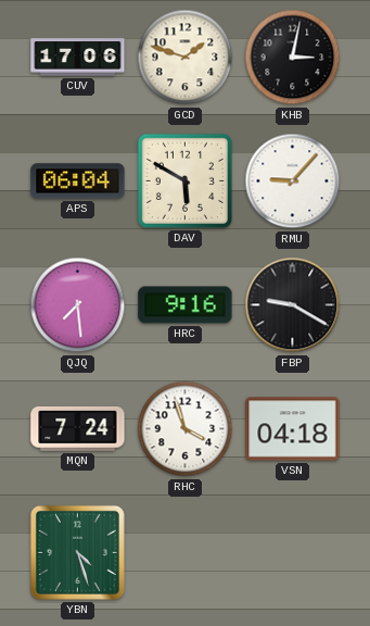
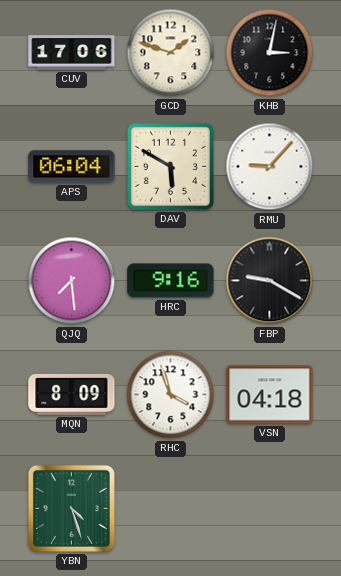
MQN: 7:24 -> 8:09 (72, 395)
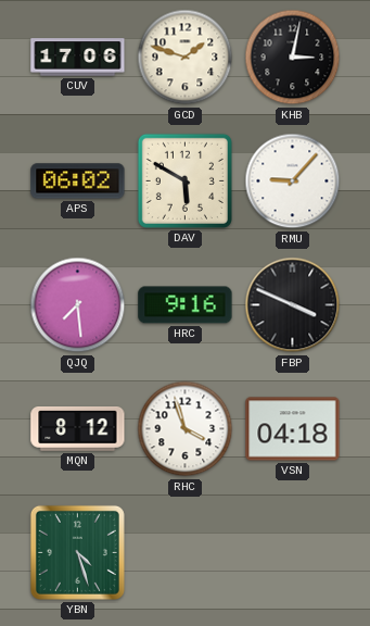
APS: 06:04 -> 06:02 (78, 181)
FBP: 9:20 -> 3:49 (293, 305)
MQN: 8:09 -> 8:12 (78, 429)
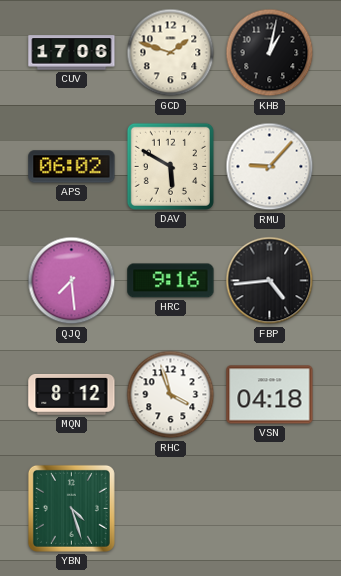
KHB: 3:02 -> 1:02 (270, 53)
FBP: 3:49 -> 4:44 (270, 281)
